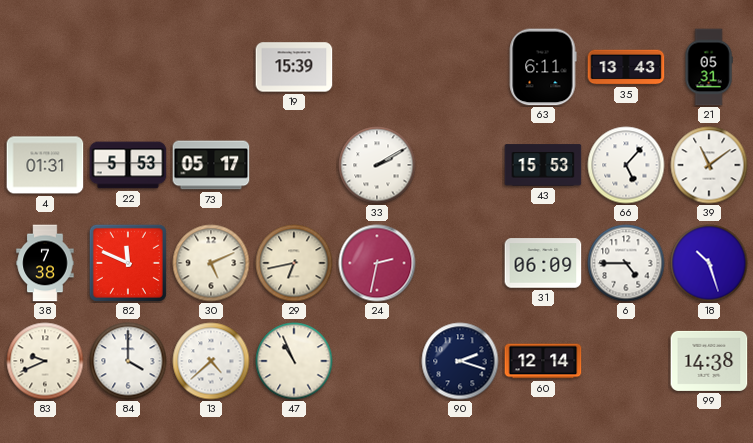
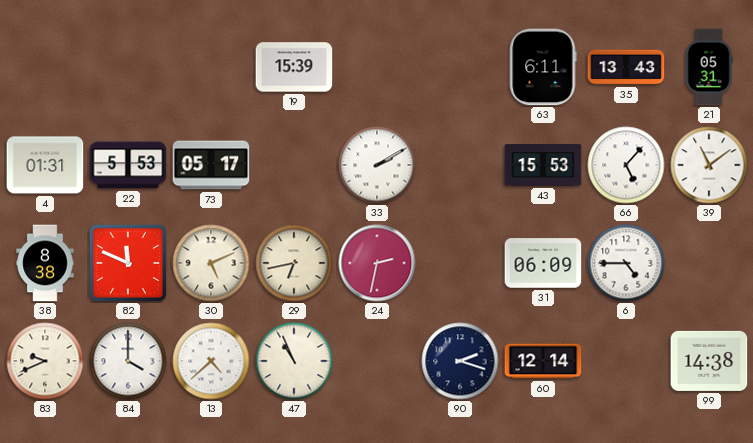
38: 7:38 -> 8:38 (45, 263)
18: 10:27 -> none (709, 263)
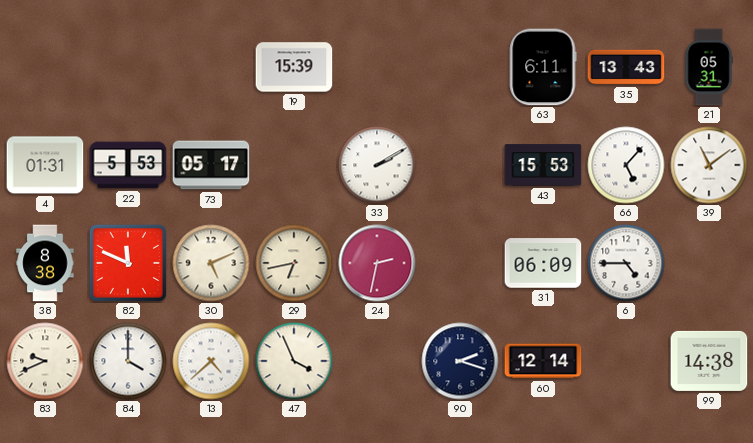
47: 10:56 -> 3:56 (294, 361)
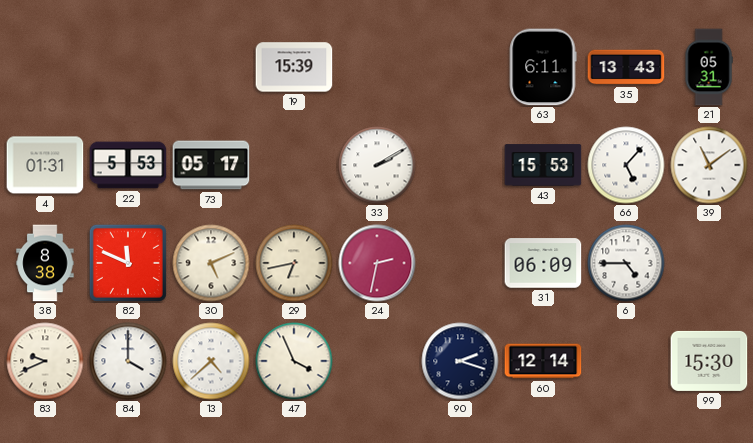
99: 14:38 -> 15:30 (709, 361)
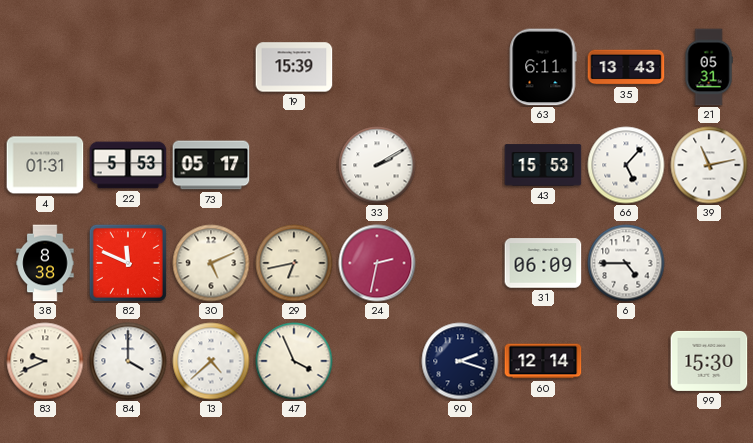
39: 11:09 -> 11:13 (709, 165)
